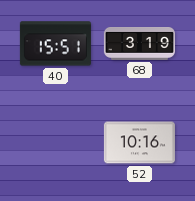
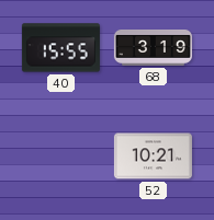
40: 15:51 -> 15:55 (60, 48)
52: 10:16 -> 10:21 (153, 157)
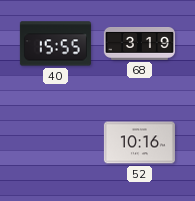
52: 10:21 -> 10:16 (139, 143)
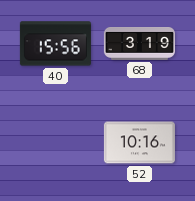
40: 15:55 -> 15:56 (55, 44)
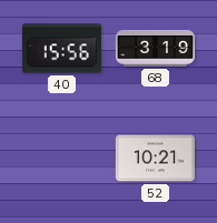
52: 10:16 -> 10:21 (155, 159)
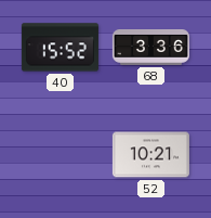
40: 15:56 -> 15:52 (60, 48)
68: 3:19 -> 3:36 (150, 48)
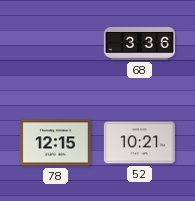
40: 15:52 -> none (60, 48)
78: none -> 12:15 (55, 143)
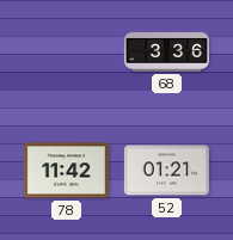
78: 12:15 -> 11:42 (66, 171)
52: 10:21 -> 01:21 (166, 171)
